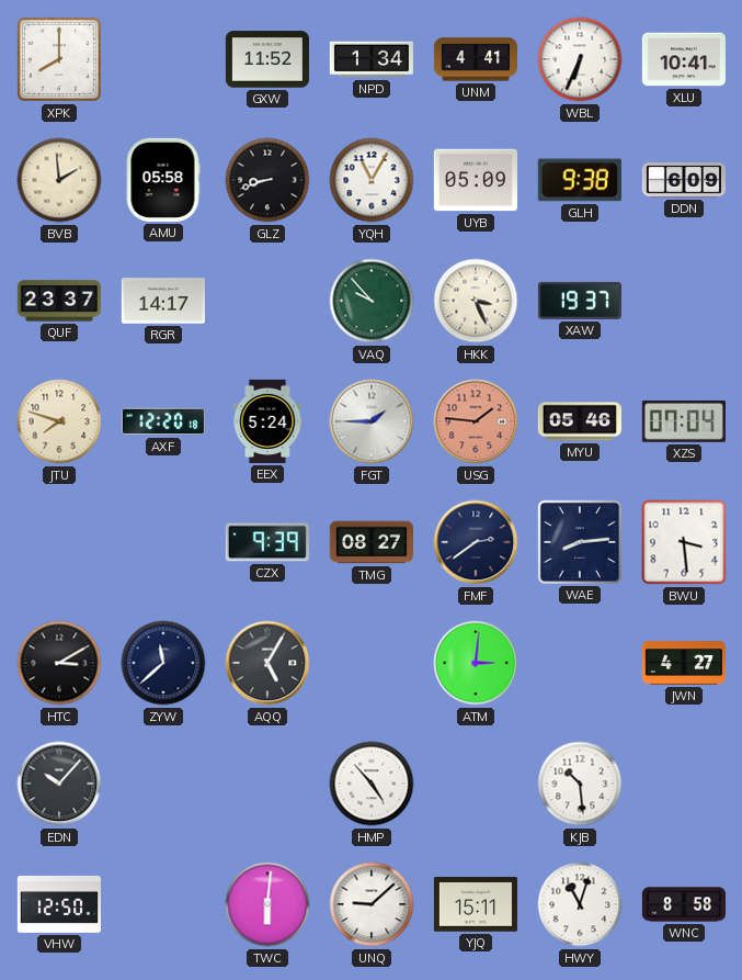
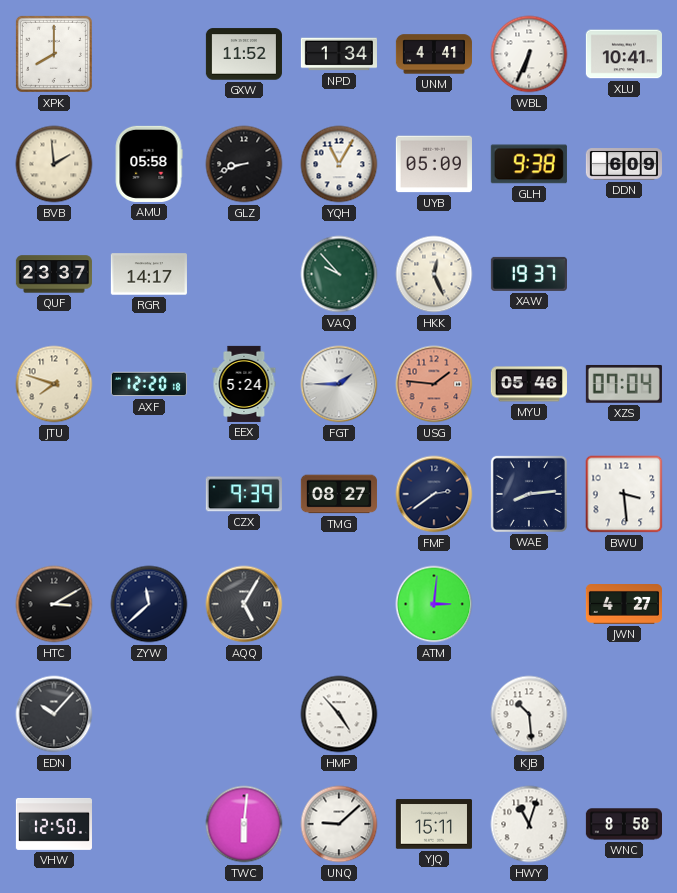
HKK: 3:26 -> 12:26 (434, 274)
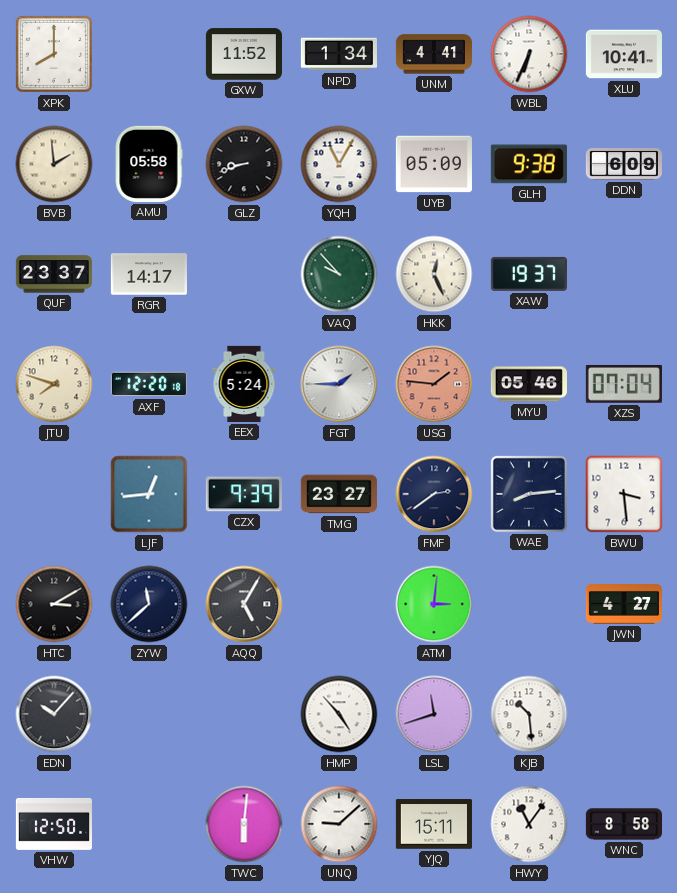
LJF: none -> 12:44 (149, 494)
TMG: 08:27 -> 23:27 (339, 494)
LSL: none -> 11:42 (434, 714)
HWY: 11:03 -> 11:06 (529, 824)
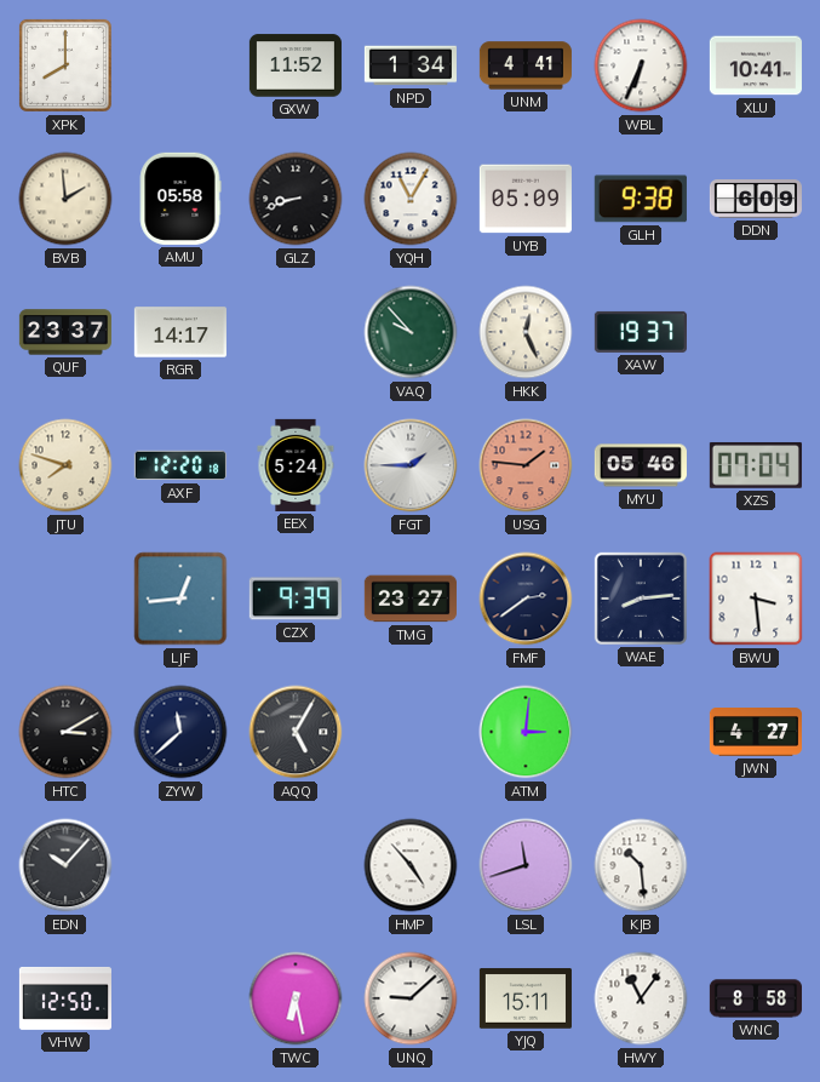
TWC: 6:01 -> 6:28 (296, 998)
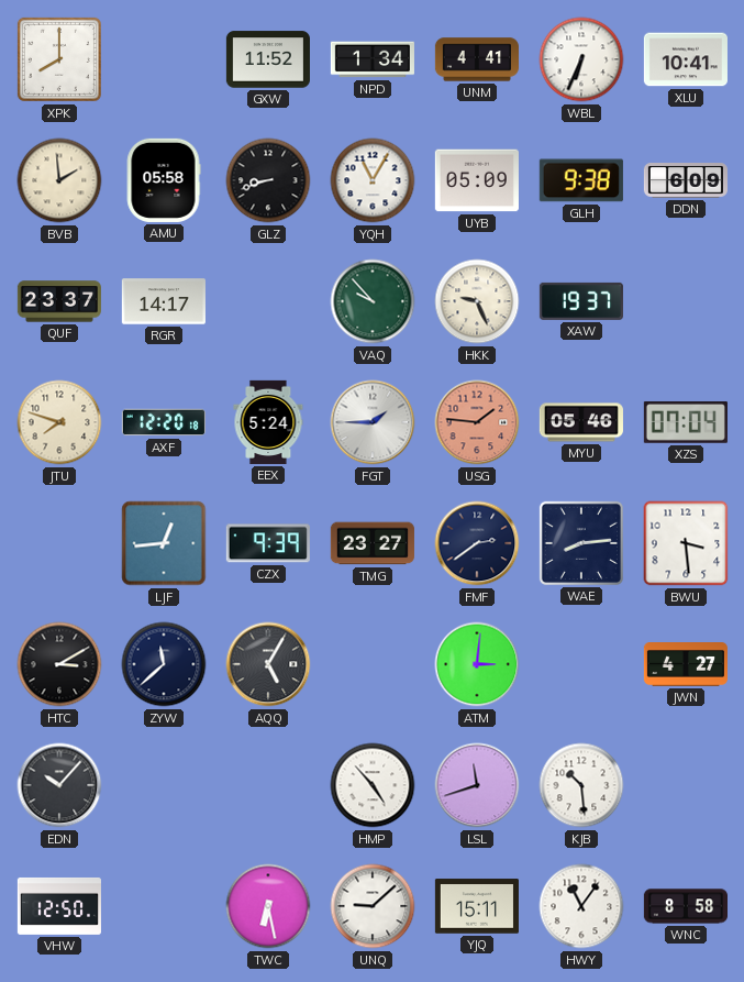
HKK: 12:26 -> 9:26 (477, 301)
